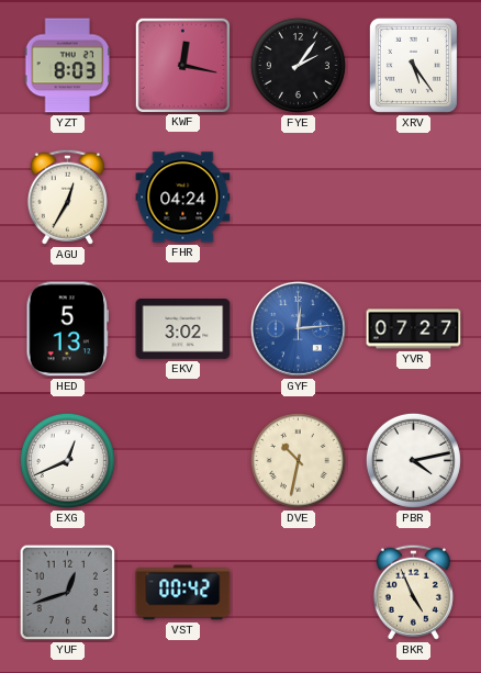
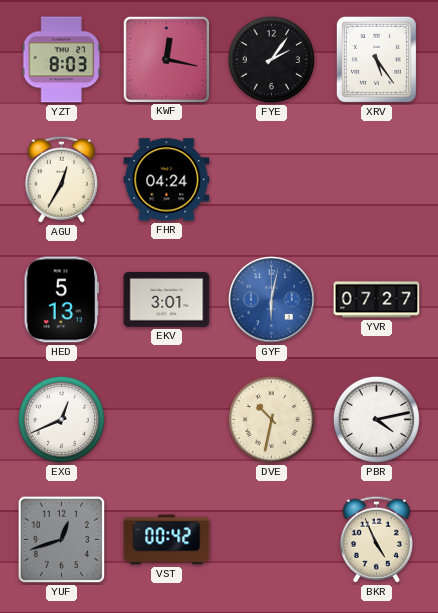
EKV: 3:02 -> 3:01 (167, 300)
GYF: 12:14 -> 6:02 (271, 299)
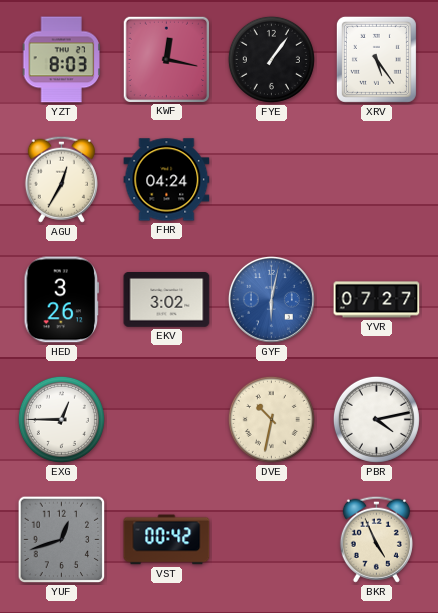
FYE: 2:06 -> 1:06 (271, 59)
HED: 5:13 -> 3:26 (62, 300)
EKV: 3:01 -> 3:02 (167, 300)
EXG: 12:41 -> 12:45 (61, 419)
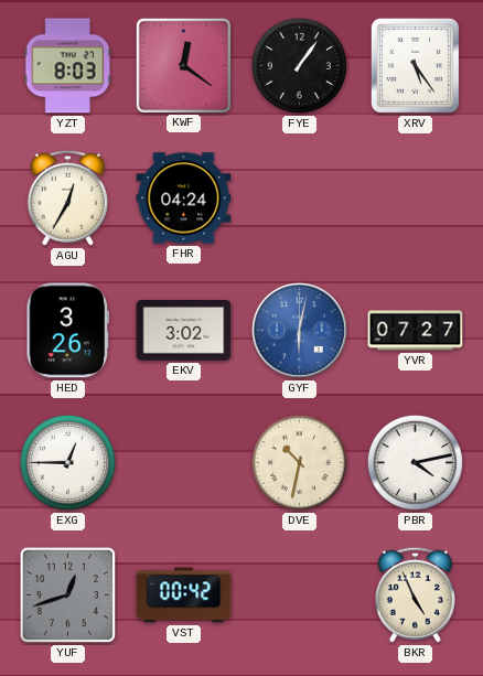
KWF: 12:17 -> 12:21 (183, 65)
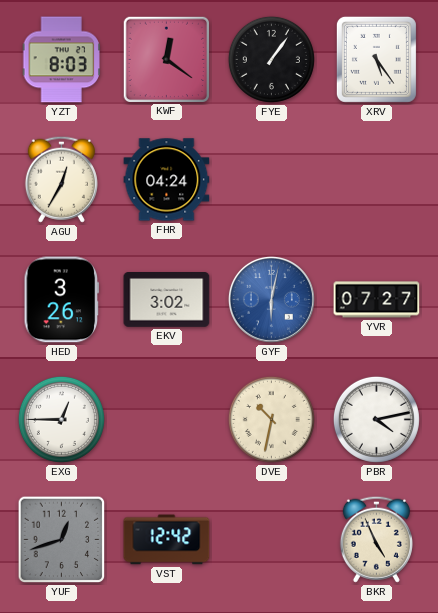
VST: 00:42 -> 12:42 (167, 540)
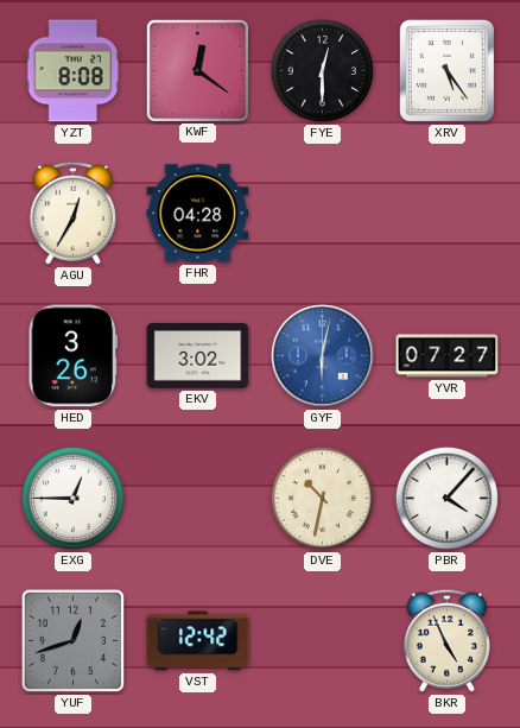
YZT: 8:03 -> 8:08 (72, 71)
FYE: 1:06 -> 12:30 (322, 70)
FHR: 04:24 -> 04:28 (198, 214)
PBR: 4:13 -> 4:07 (446, 498)
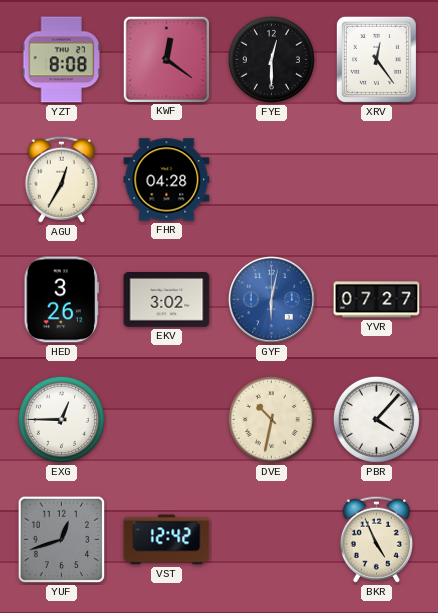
XRV: 5:24 -> 12:24 (376, 59)
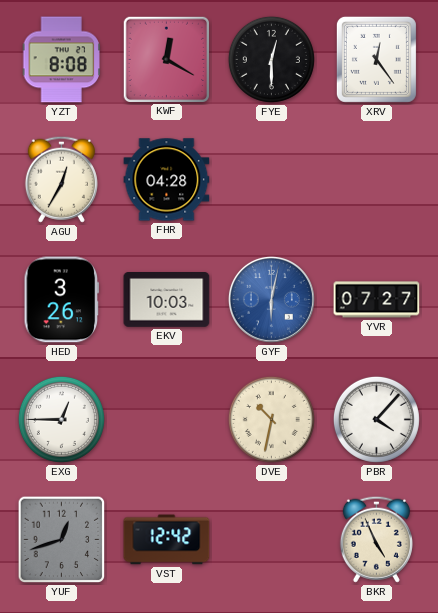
KWF: 12:21 -> 12:20 (166, 59)
EKV: 3:02 -> 10:03 (167, 300)
